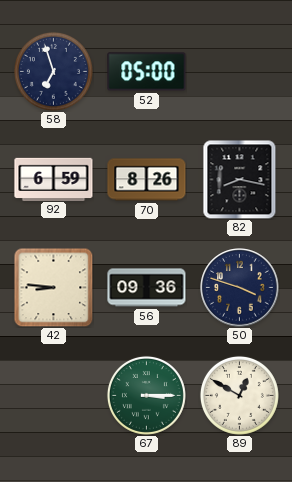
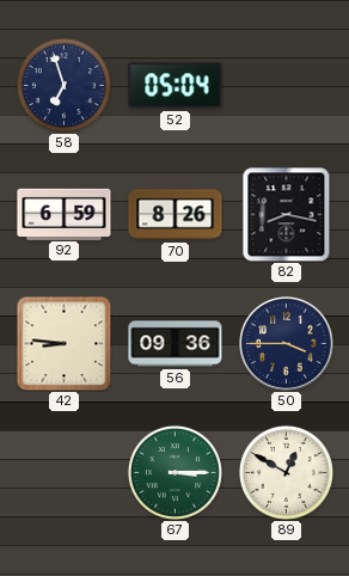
52: 05:00 -> 05:04 (176, 86)
50: 3:48 -> 3:45 (287, 344)
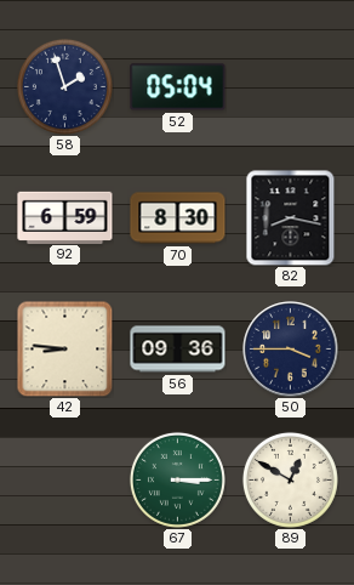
58: 6:57 -> 1:57 (64, 86)
70: 8:26 -> 8:30 (178, 218)
